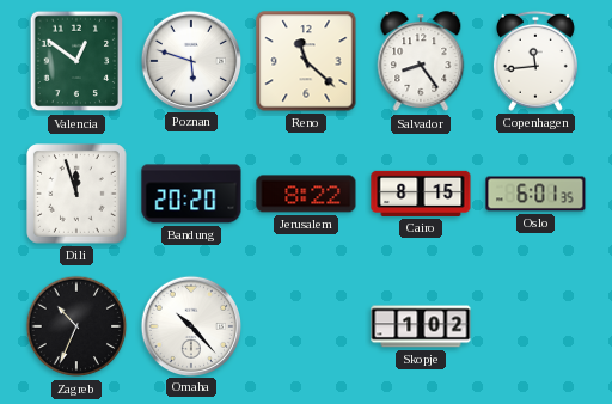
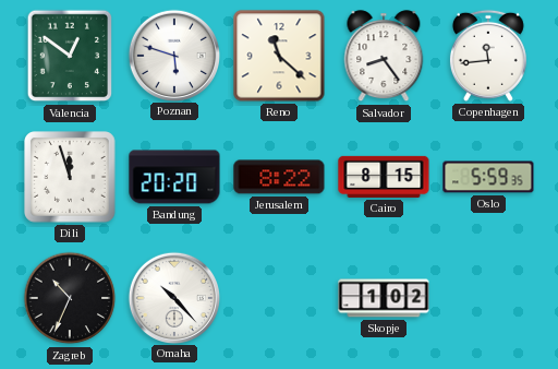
Oslo: 6:01 -> 5:59 (488, 177)
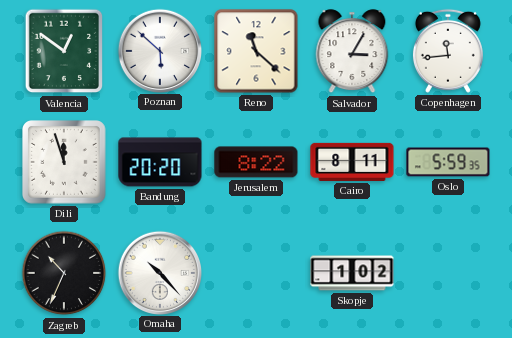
Poznan: 5:48 -> 5:52 (159, 50)
Salvador: 8:24 -> 3:05 (352, 52)
Cairo: 8:15 -> 8:11 (352, 162)
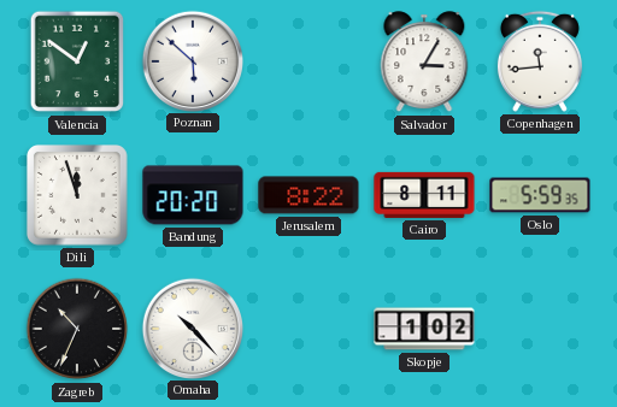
Reno: 11:22 -> none (256, 51)
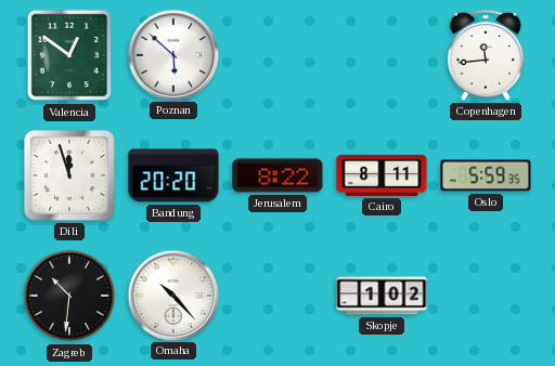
Salvador: 3:05 -> none (424, 63)
Zagreb: 10:34 -> 10:31 (69, 296)
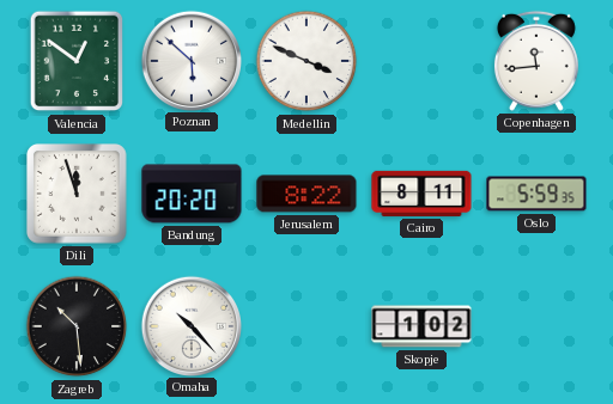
Medellin: none -> 3:49 (306, 61)
Zagreb: 10:31 -> 10:29 (77, 326)
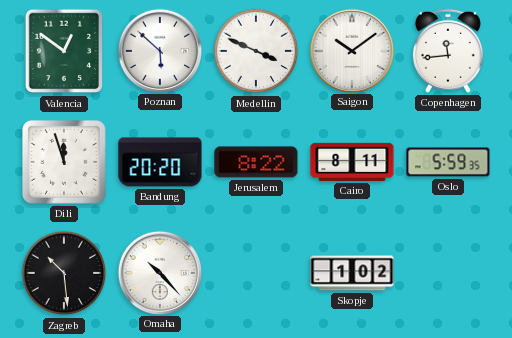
Saigon: none -> 10:09 (351, 50)
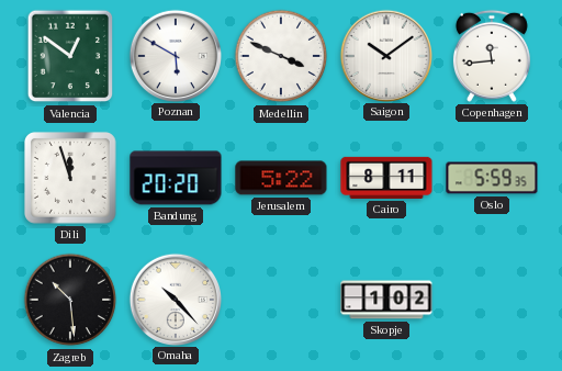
Poznan: 5:52 -> 5:50 (175, 55)
Jerusalem: 8:22 -> 5:22 (281, 178)
